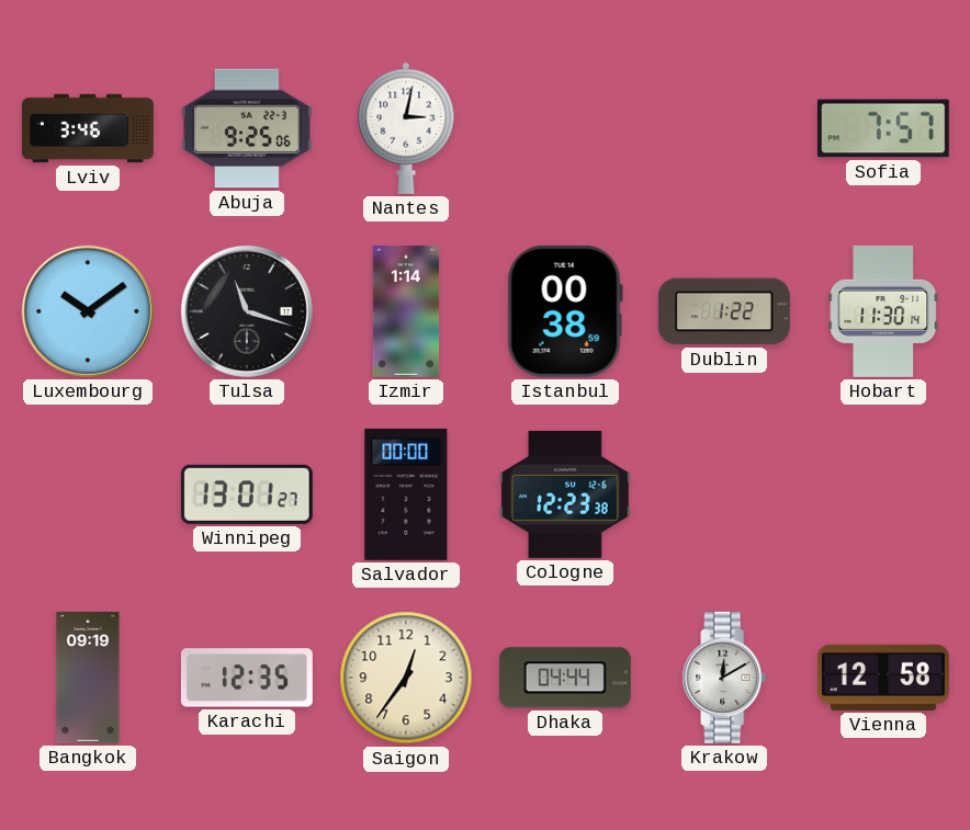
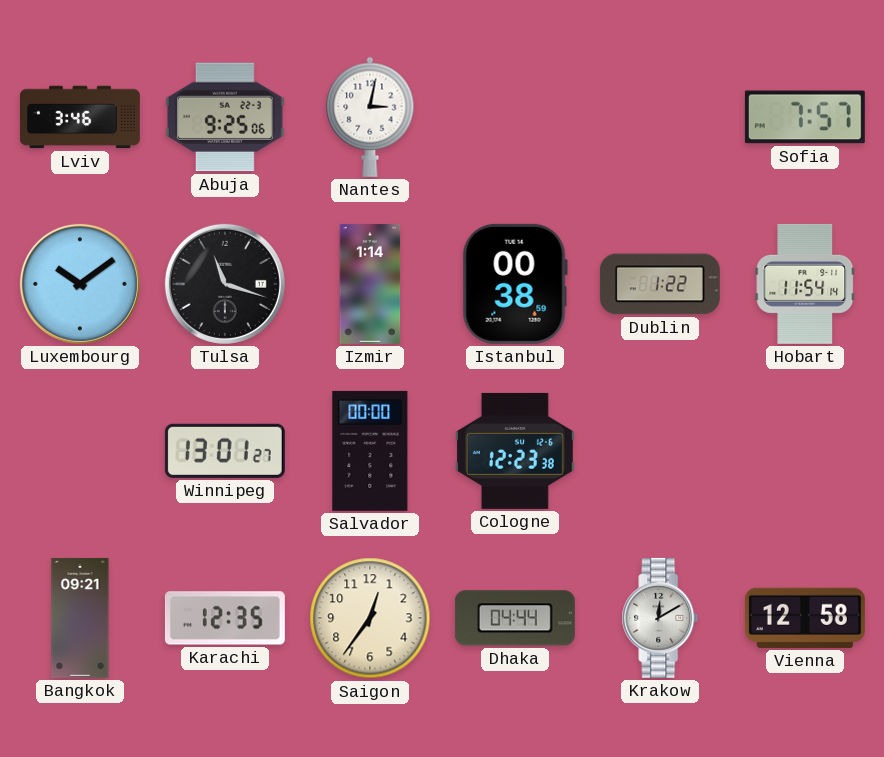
Hobart: 11:30 -> 11:54 (805, 284)
Bangkok: 09:19 -> 09:21 (80, 618)
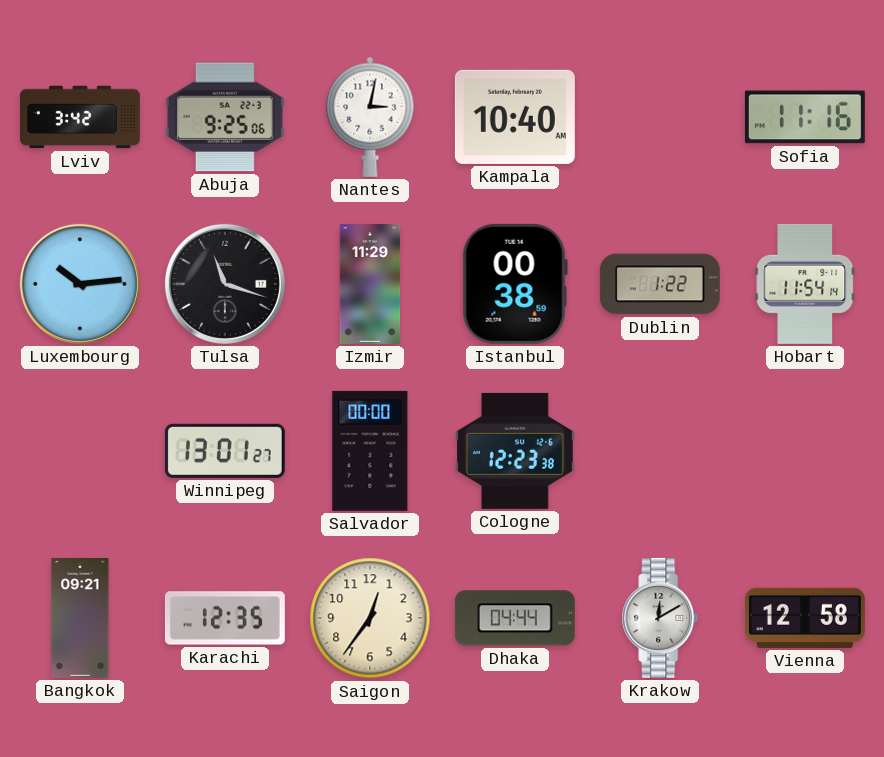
Lviv: 3:46 -> 3:42 (80, 117)
Kampala: none -> 10:40 (515, 117)
Sofia: 7:57 -> 11:16 (805, 117)
Luxembourg: 10:09 -> 10:14 (80, 284)
Izmir: 1:14 -> 11:29 (370, 284)
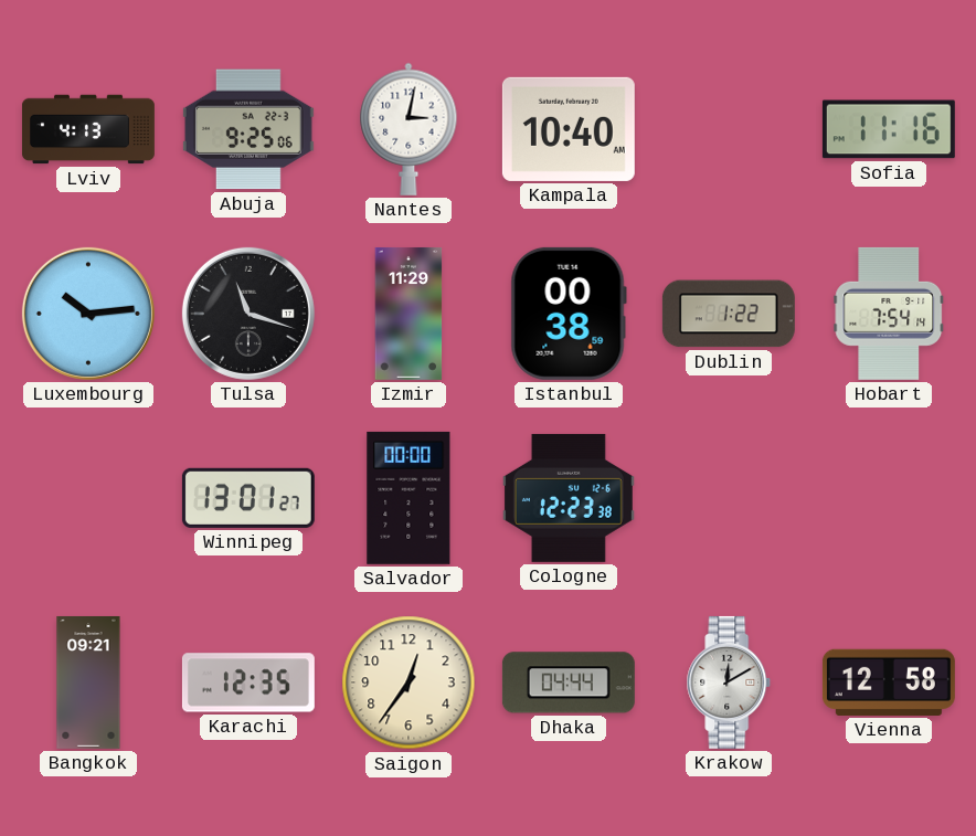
Lviv: 3:42 -> 4:13 (88, 129)
Hobart: 11:54 -> 7:54 (889, 314)
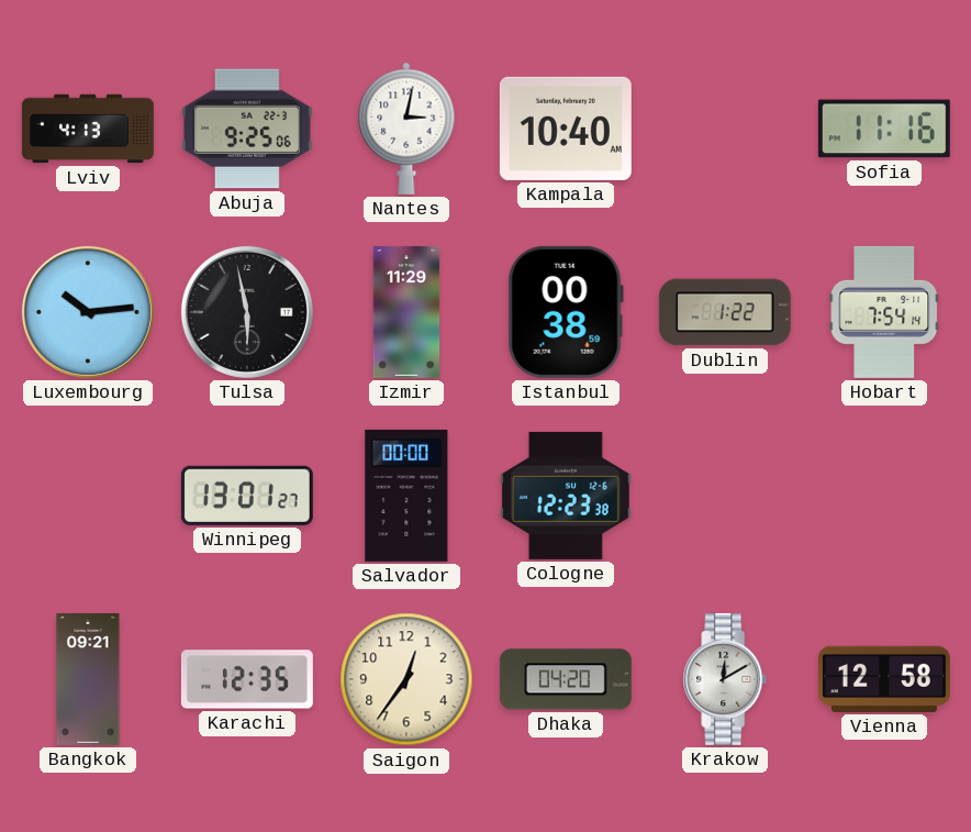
Tulsa: 11:18 -> 5:58 (247, 312)
Dhaka: 04:44 -> 04:20 (566, 679)
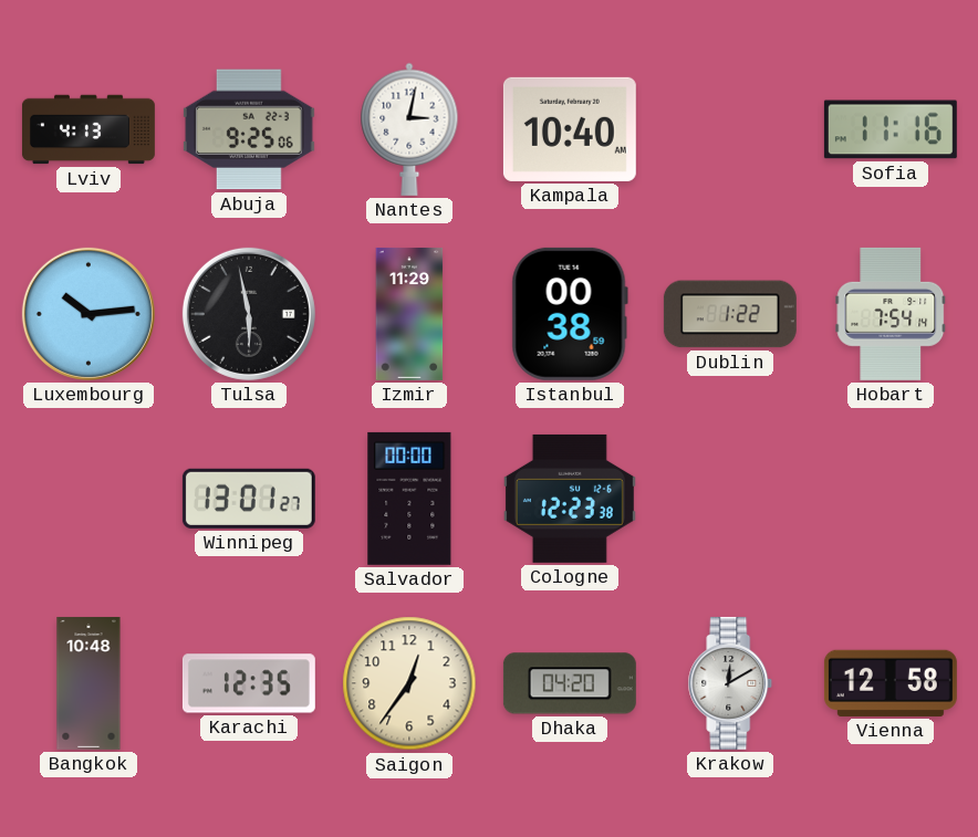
Bangkok: 09:21 -> 10:48 (89, 683)
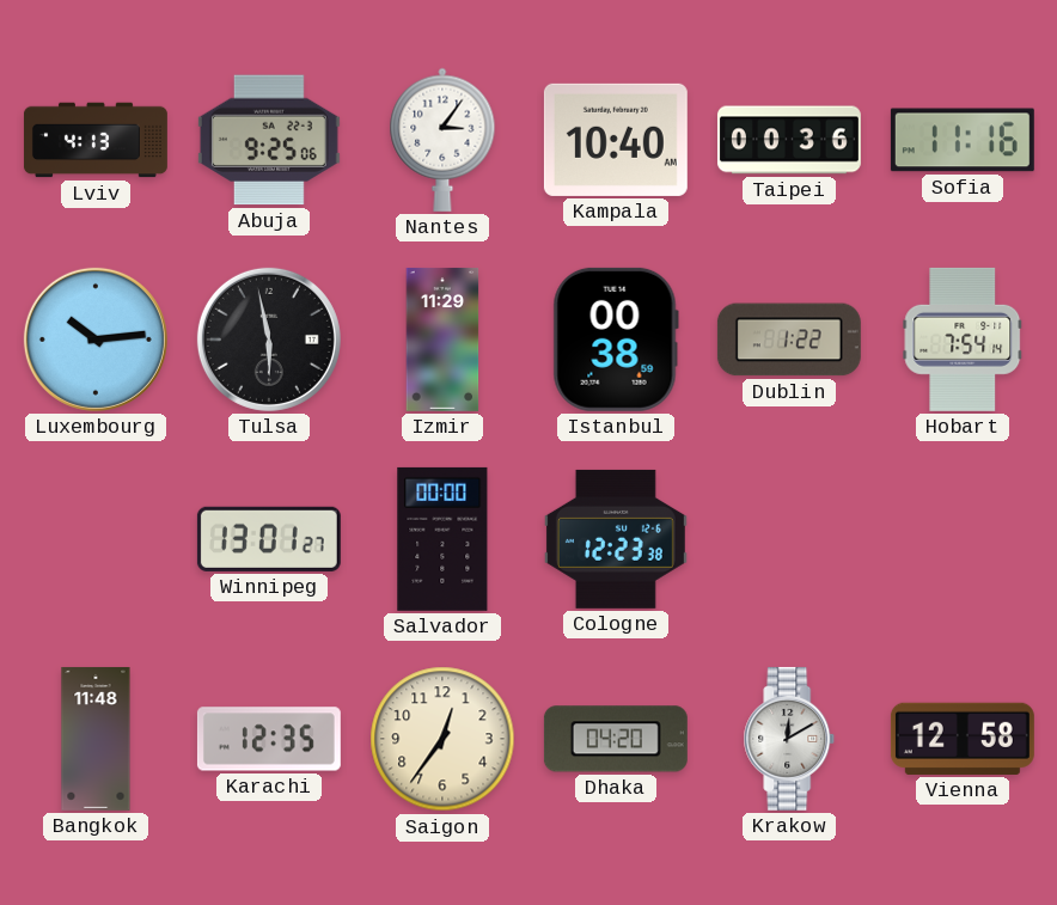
Nantes: 3:02 -> 3:06 (442, 140)
Taipei: none -> 00:36 (789, 140)
Bangkok: 10:48 -> 11:48 (96, 739)
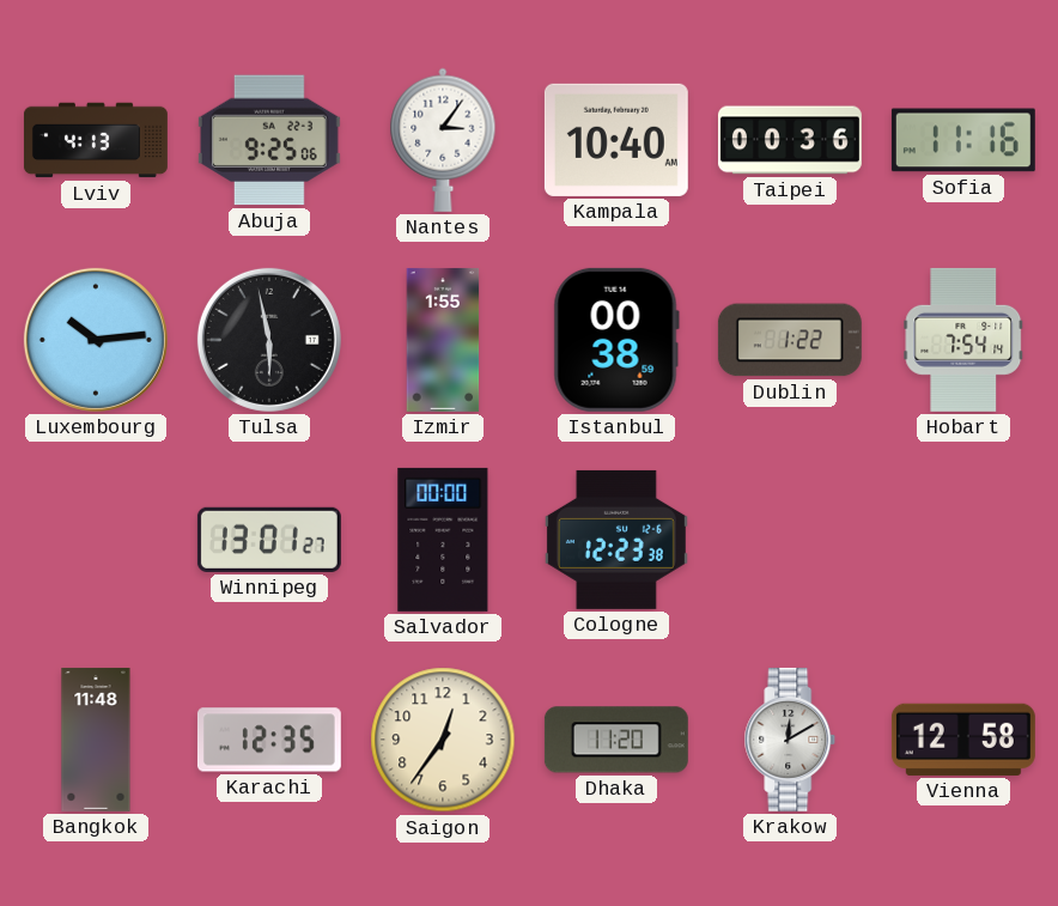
Izmir: 11:29 -> 1:55 (443, 340)
Dhaka: 04:20 -> 11:20 (616, 740)
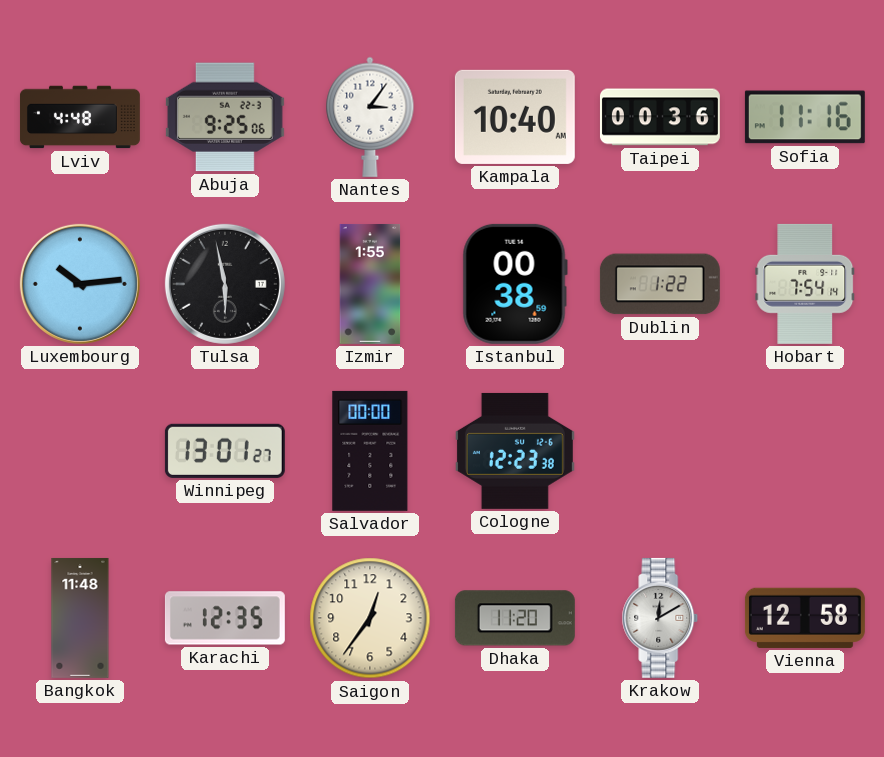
Lviv: 4:13 -> 4:48 (80, 117)
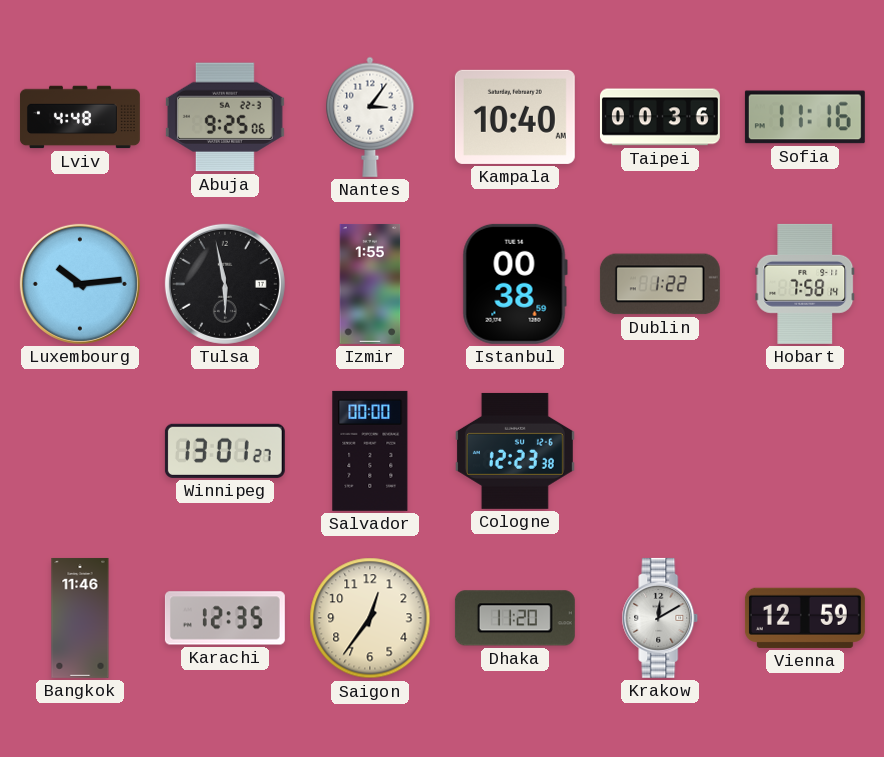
Hobart: 7:54 -> 7:58 (805, 284)
Bangkok: 11:48 -> 11:46 (80, 618)
Vienna: 12:58 -> 12:59 (805, 618)
